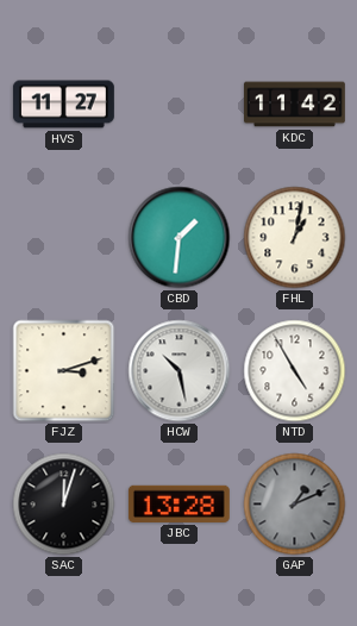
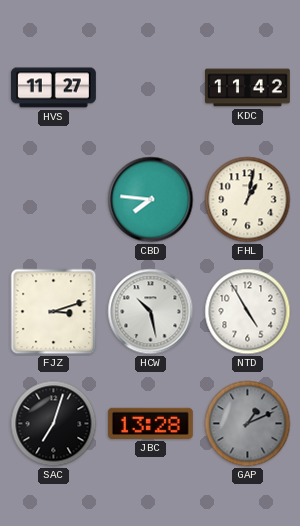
CBD: 1:31 -> 7:46 (151, 200)
SAC: 12:03 -> 7:03 (54, 424)
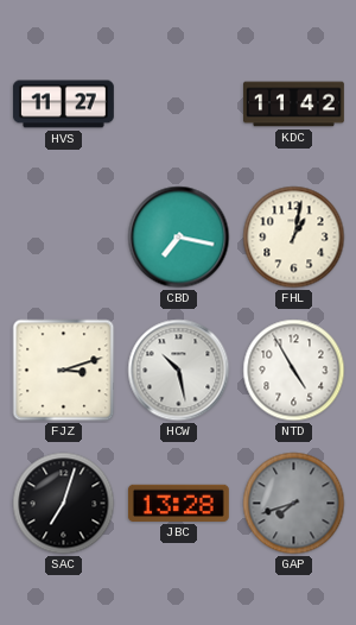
CBD: 7:46 -> 7:17 (179, 238)
GAP: 1:11 -> 7:42 (294, 504)
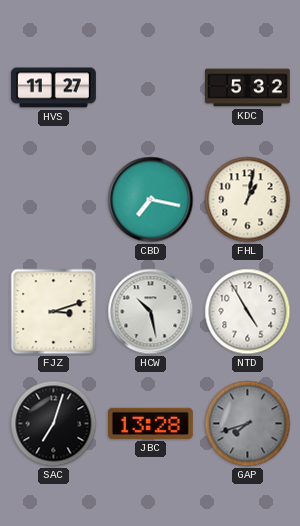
KDC: 11:42 -> 5:32 (248, 88)
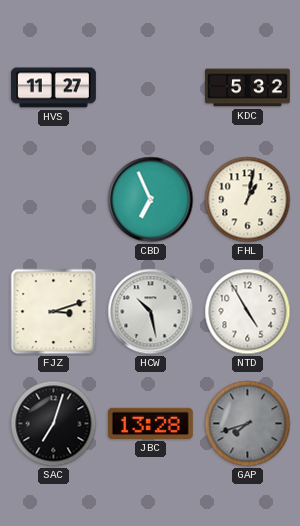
CBD: 7:17 -> 6:56 (151, 200)
